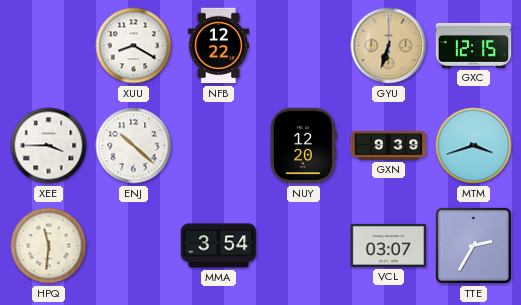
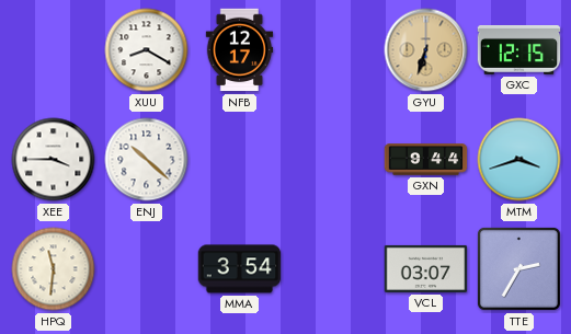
NFB: 12:22 -> 12:17 (240, 50)
NUY: 12:20 -> none (303, 146)
GXN: 9:39 -> 9:44 (426, 160)
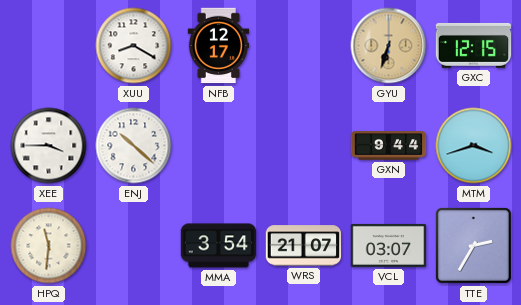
WRS: none -> 21:07 (304, 246)
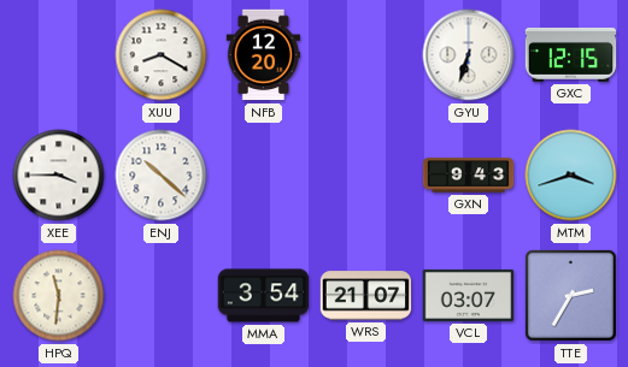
NFB: 12:17 -> 12:20 (264, 55)
GYU dial: champagne -> white (469, 55)
GXN: 9:44 -> 9:43 (469, 176)
